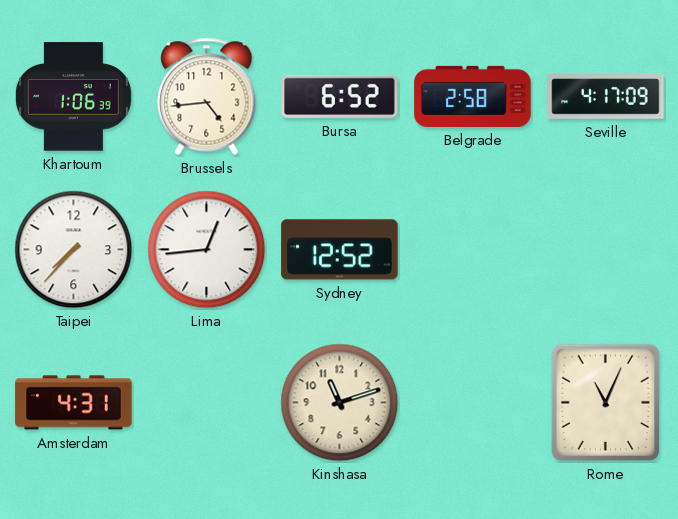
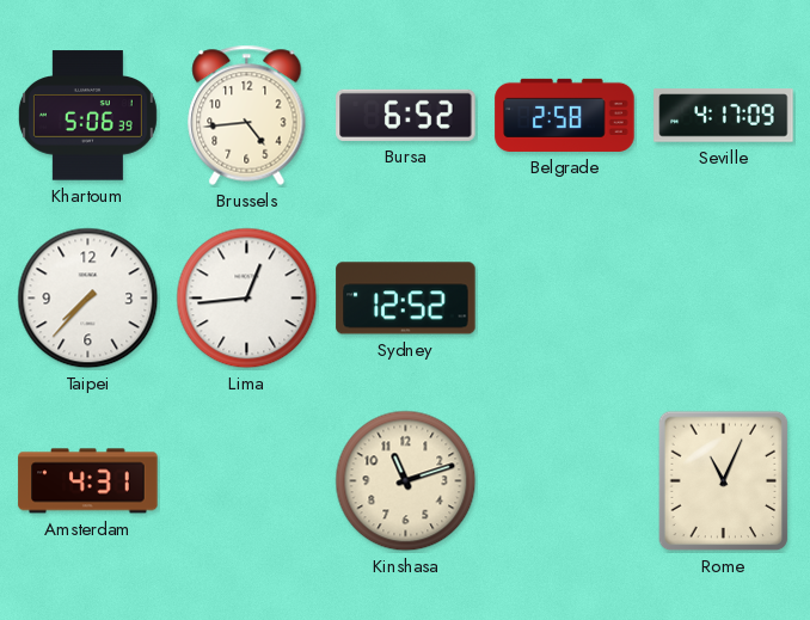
Khartoum: 1:06 -> 5:06 (87, 116)
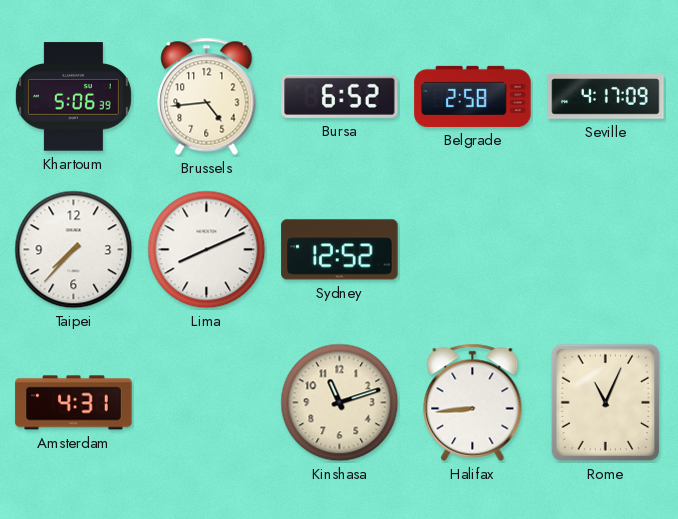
Lima: 12:44 -> 8:11 (207, 250)
Halifax: none -> 8:44 (473, 402)
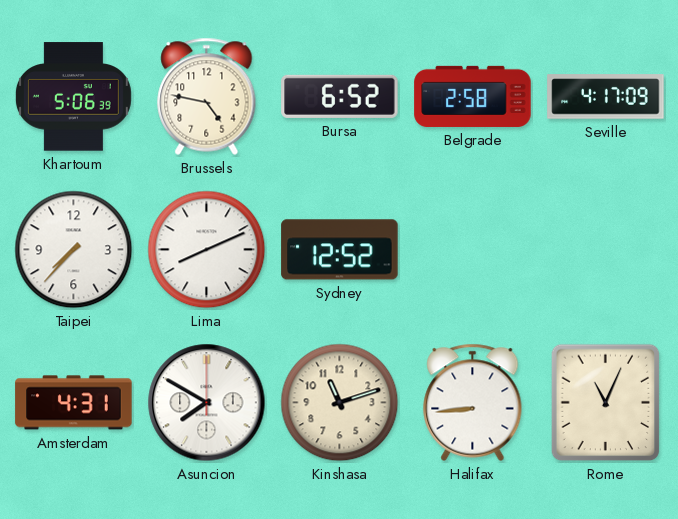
Brussels: 4:44 -> 4:47 (207, 96)
Asuncion: none -> 7:50 (207, 403)
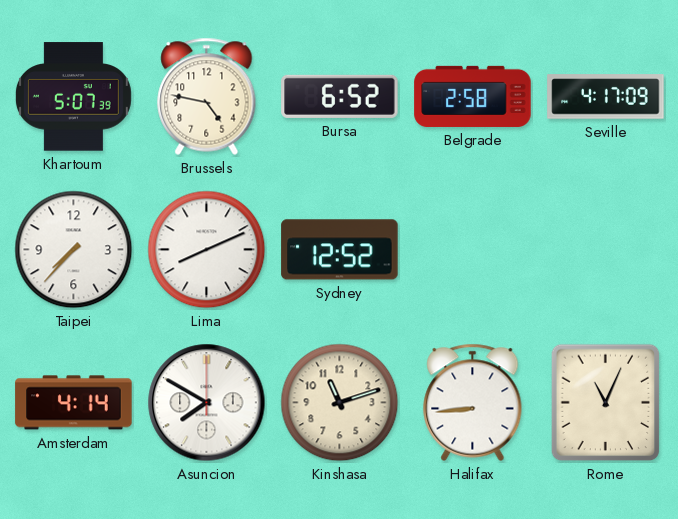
Khartoum: 5:06 -> 5:07 (73, 97)
Amsterdam: 4:31 -> 4:14 (74, 403)
